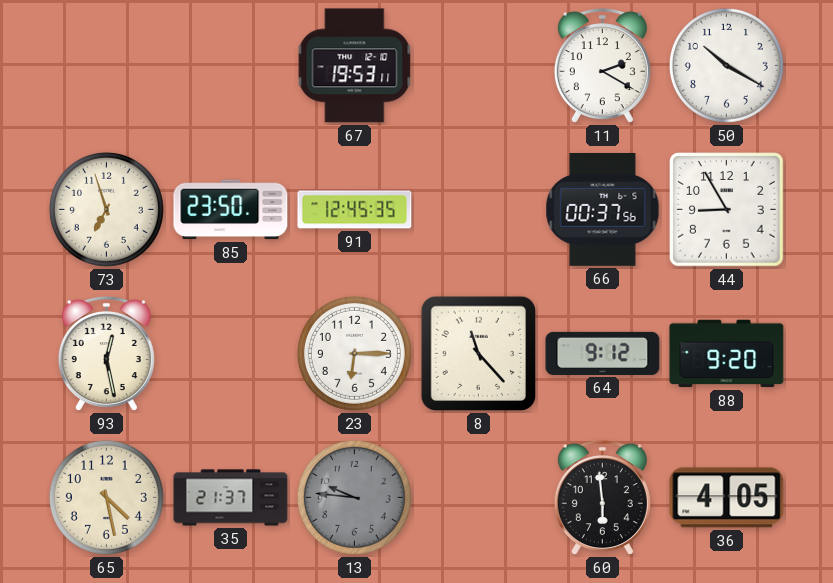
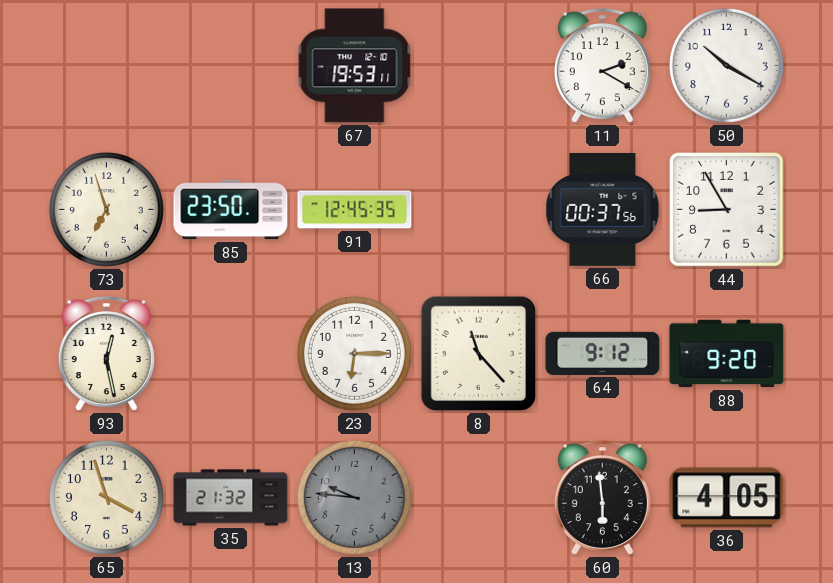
65: 4:28 -> 3:57 (106, 497)
35: 21:37 -> 21:32 (231, 498)
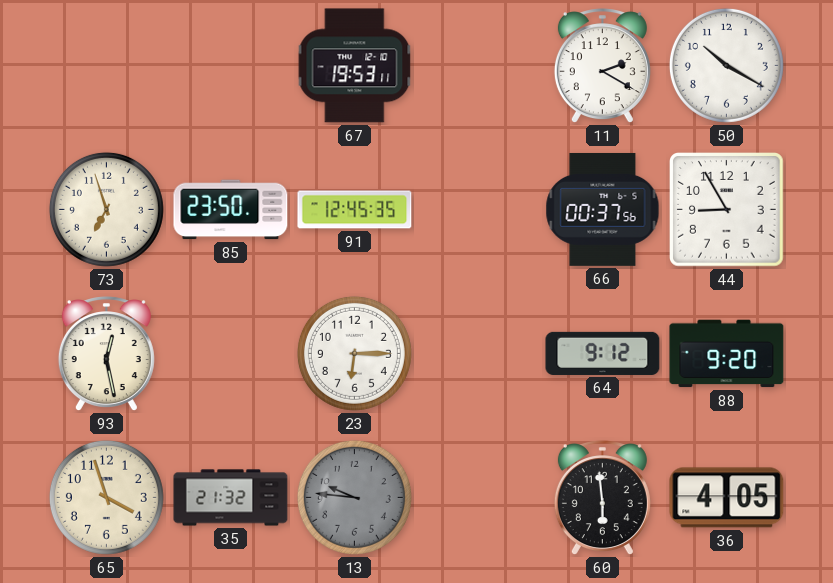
8: 11:23 -> none (479, 354)
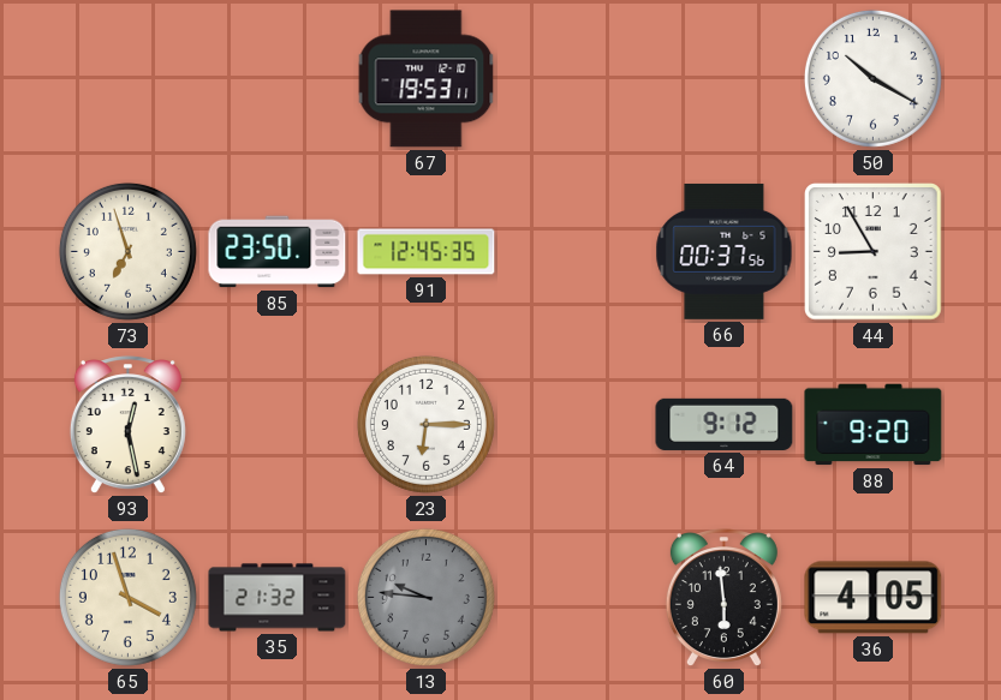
11: 2:20 -> none (602, 66)
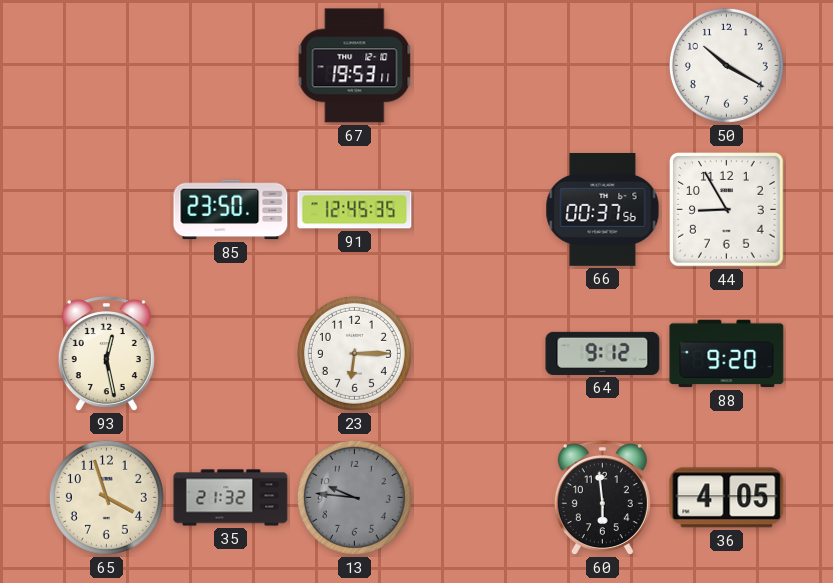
73: 6:57 -> none (127, 251)
